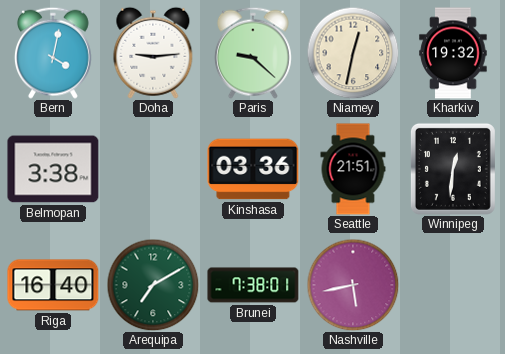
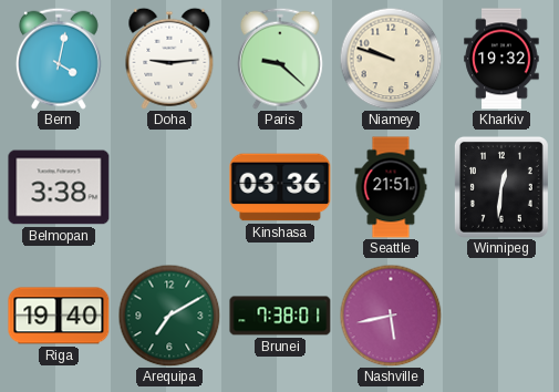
Niamey: 12:32 -> 9:48 (391, 59)
Riga: 16:40 -> 19:40 (59, 316)
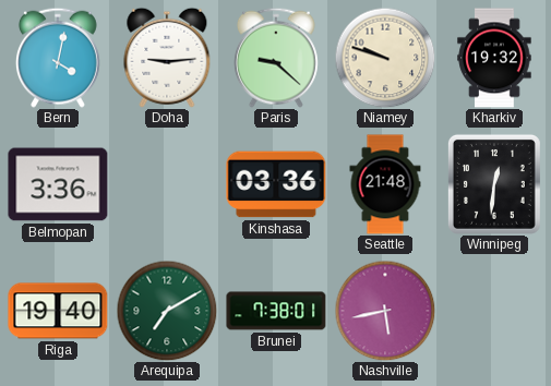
Belmopan: 3:38 -> 3:36 (58, 184)
Seattle: 21:51 -> 21:48 (385, 184)
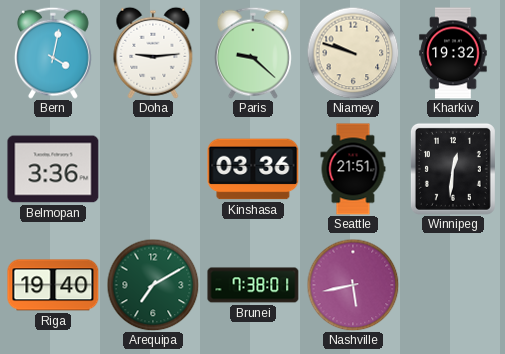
Seattle: 21:48 -> 21:51 (353, 169)
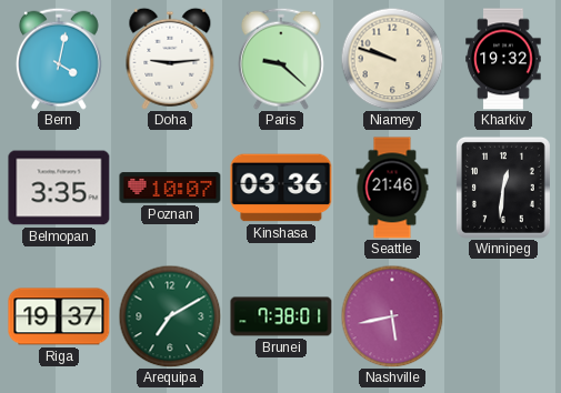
Belmopan: 3:36 -> 3:35 (59, 188)
Poznan: none -> 10:07 (170, 188)
Seattle: 21:51 -> 21:46 (392, 188)
Riga: 19:40 -> 19:37 (59, 316)
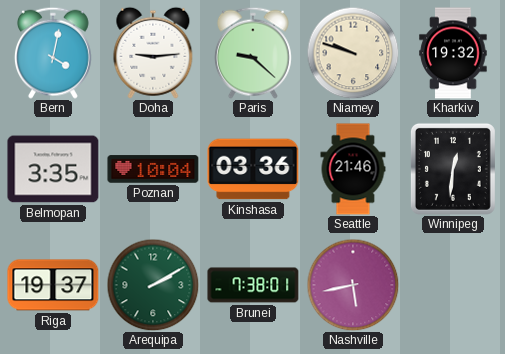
Poznan: 10:07 -> 10:04 (153, 169)
Arequipa: 7:10 -> 2:10 (153, 285)
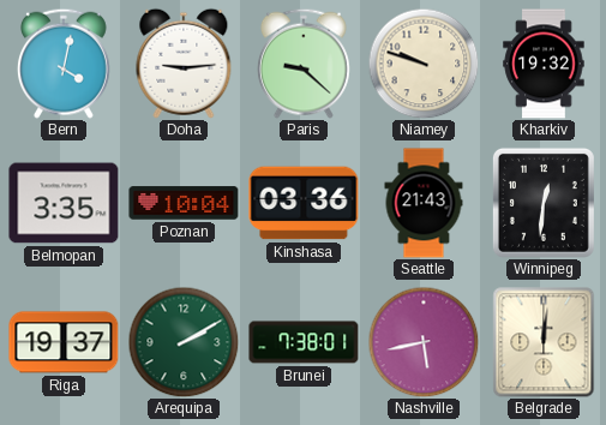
Seattle: 21:46 -> 21:43 (424, 203)
Belgrade: none -> 12:01 (544, 342)
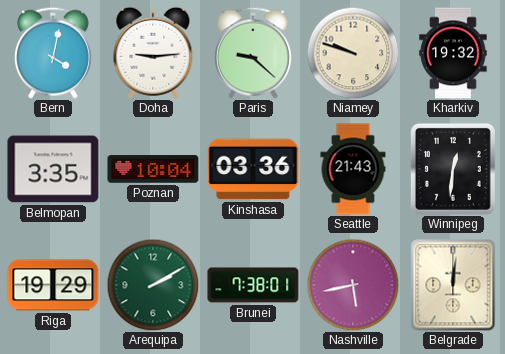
Riga: 19:37 -> 19:29 (53, 285)
